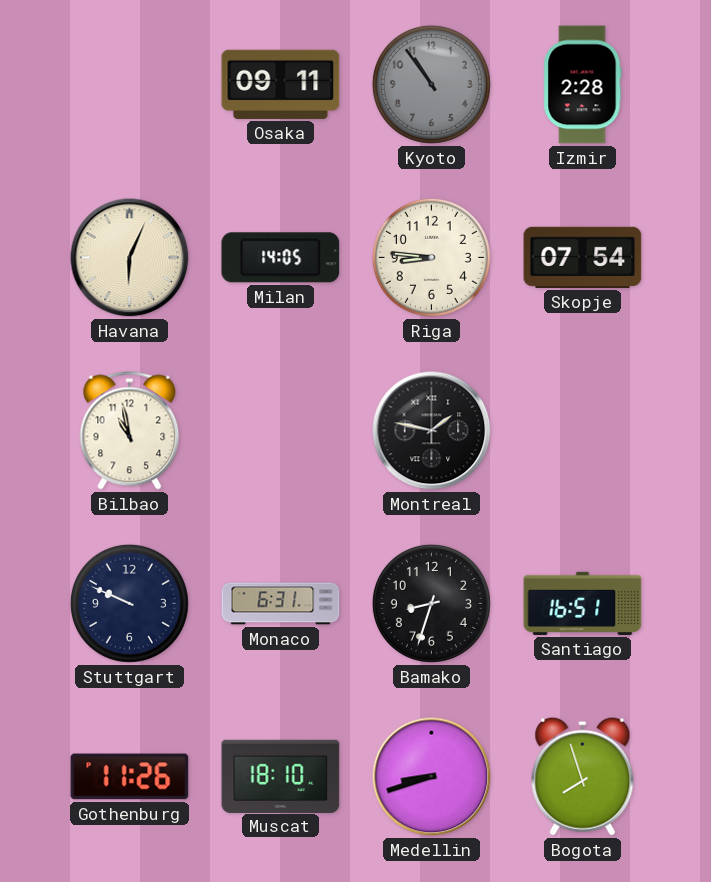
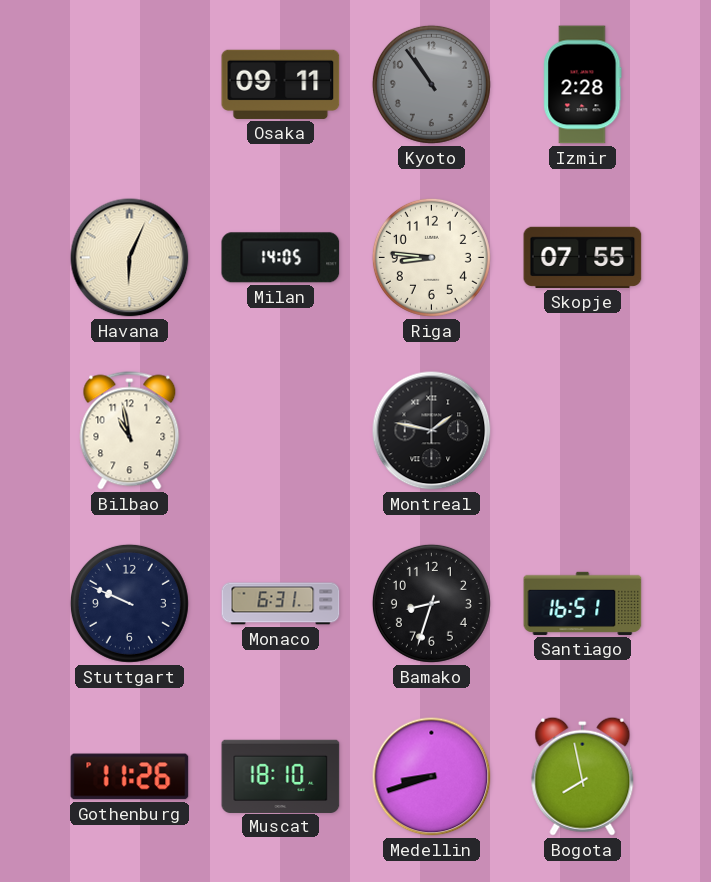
Skopje: 07:54 -> 07:55 (583, 257)
Bogota: 7:57 -> 7:58 (583, 776)
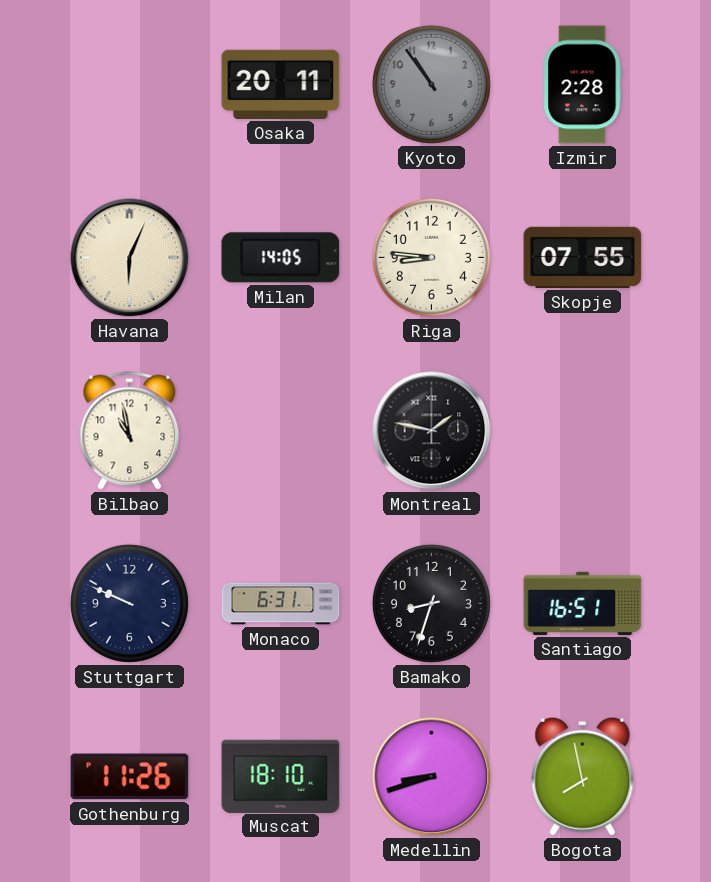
Osaka: 09:11 -> 20:11 (281, 84)
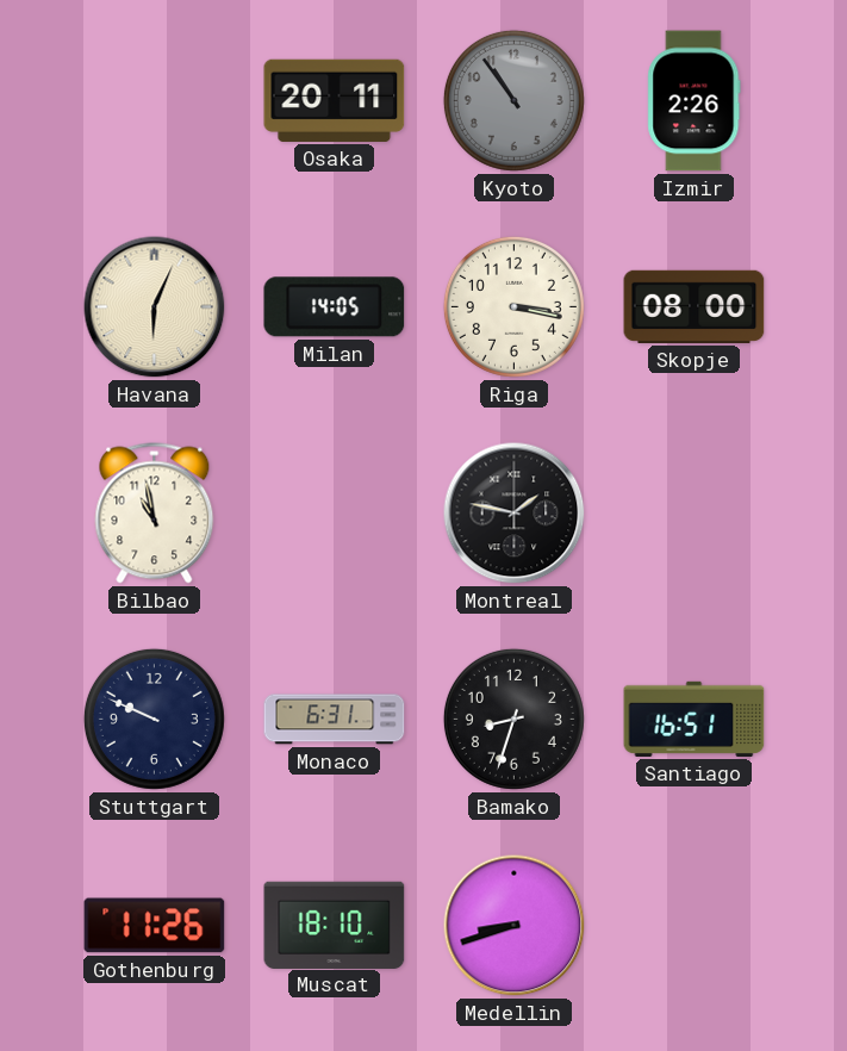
Izmir: 2:28 -> 2:26 (695, 101)
Riga: 8:46 -> 3:17 (513, 306)
Skopje: 07:55 -> 08:00 (695, 306)
Bogota: 7:58 -> none (583, 776)
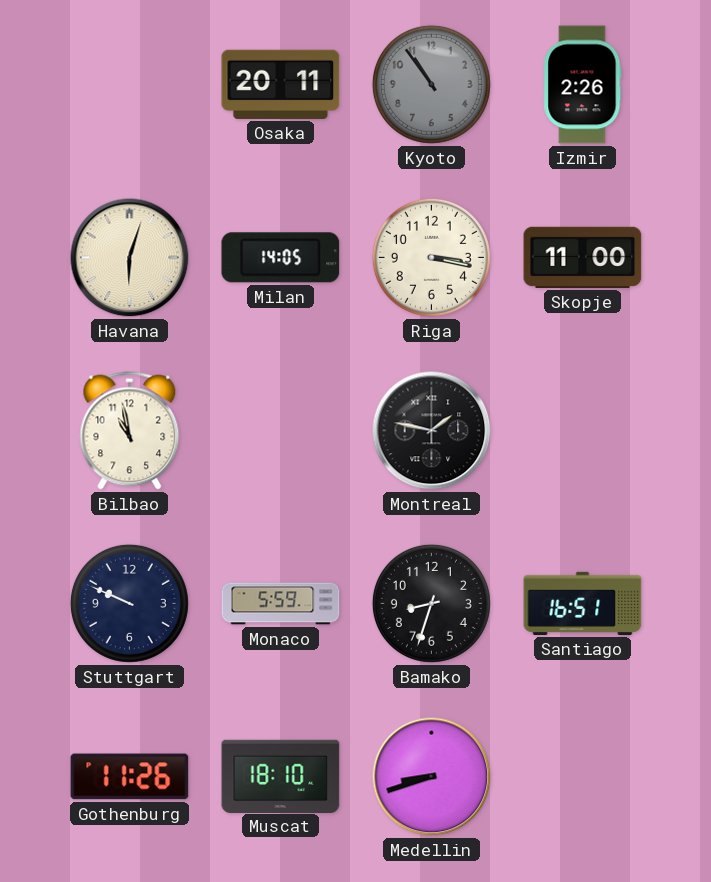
Havana: 6:04 -> 6:03 (130, 258)
Skopje: 08:00 -> 11:00 (583, 257)
Monaco: 6:31 -> 5:59 (281, 604)
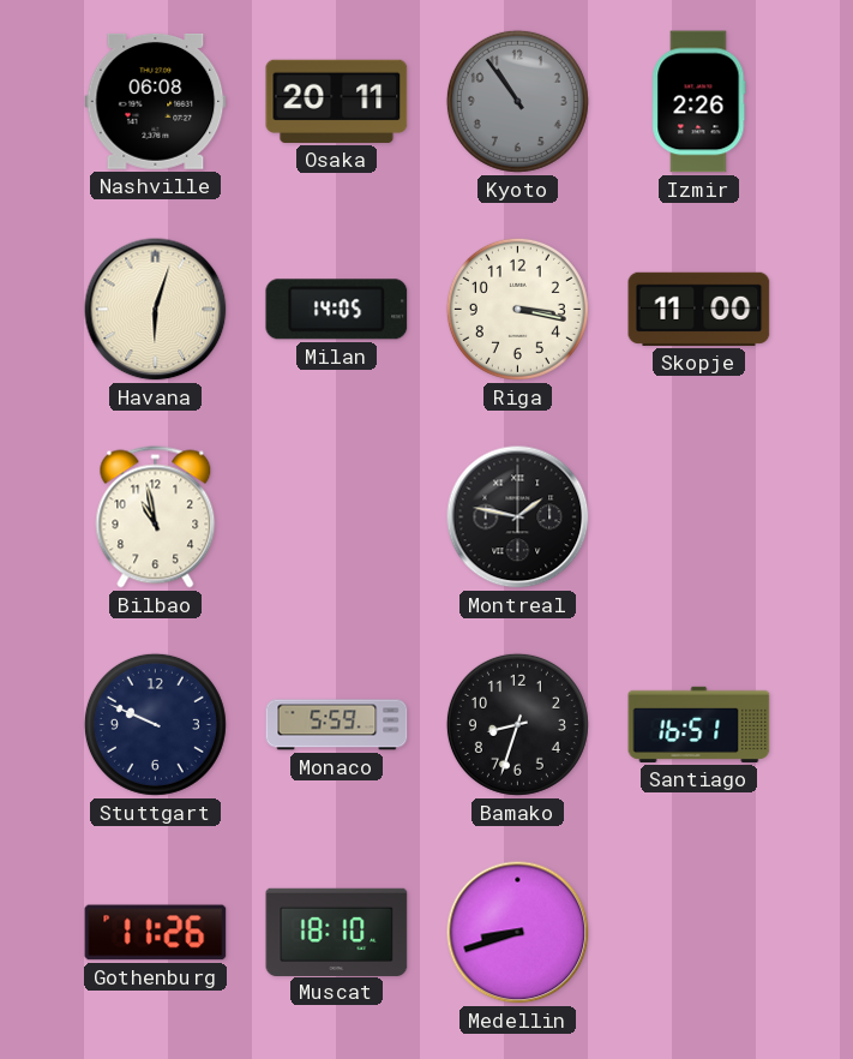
Nashville: none -> 06:08 (156, 101)
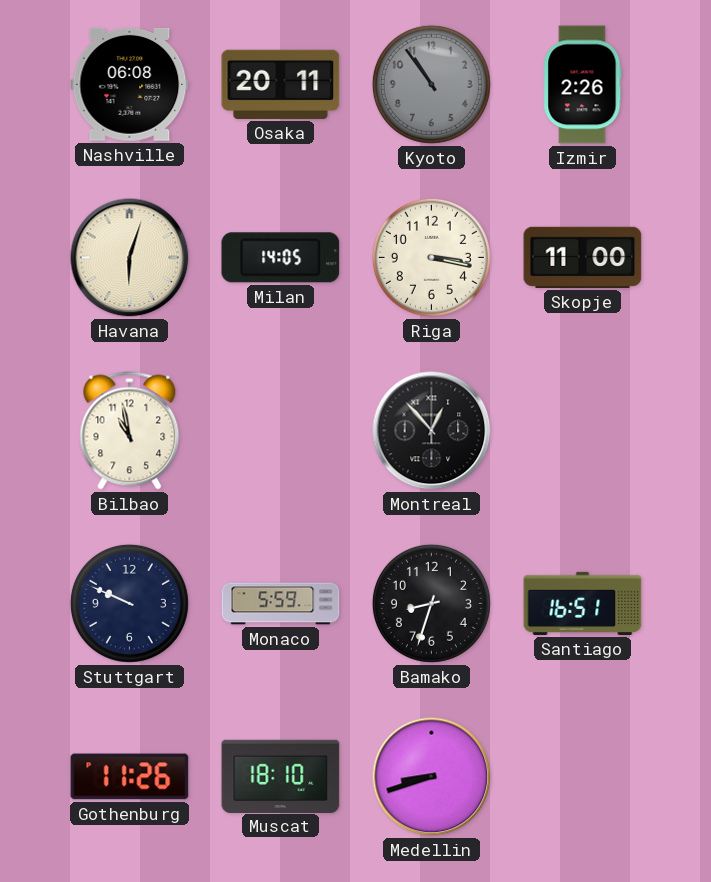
Montreal: 1:47 -> 12:53 (432, 431)
